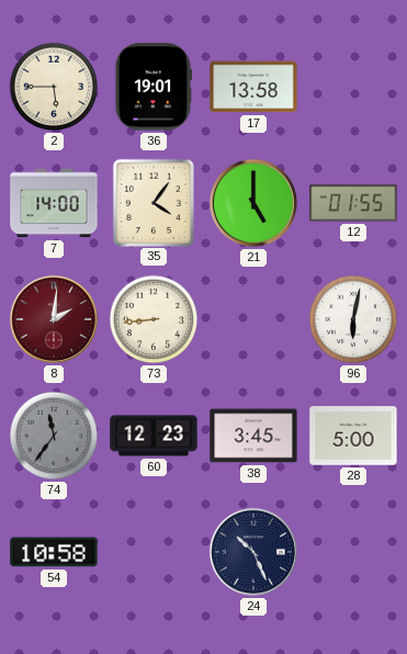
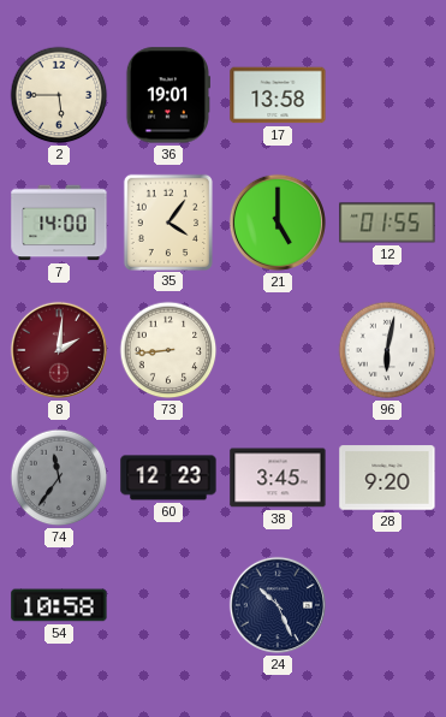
28: 5:00 -> 9:20 (387, 478)
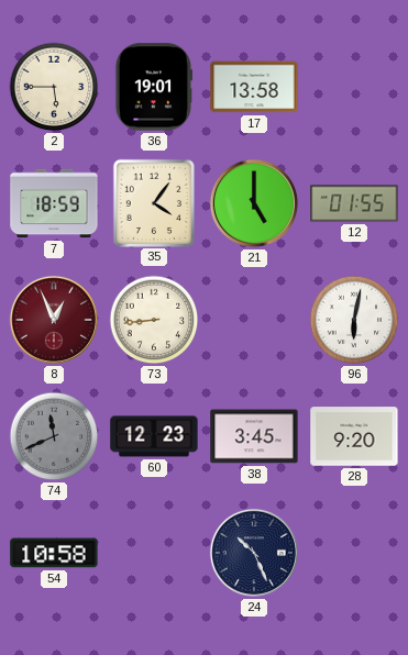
7: 14:00 -> 18:59 (54, 203)
8: 2:01 -> 12:56 (54, 320)
74: 11:36 -> 11:41 (54, 436)
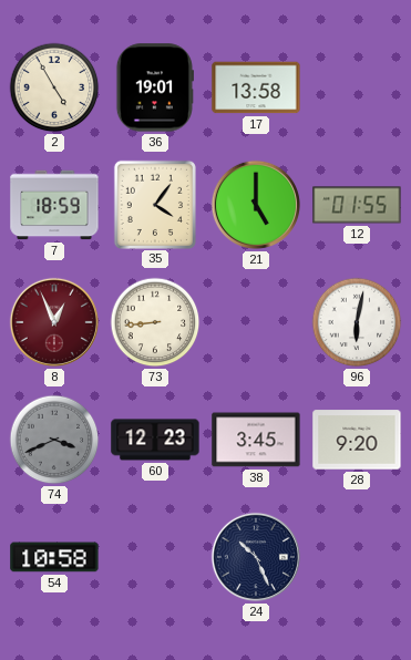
2: 5:45 -> 4:55 (54, 87)
74: 11:41 -> 3:41 (54, 440)
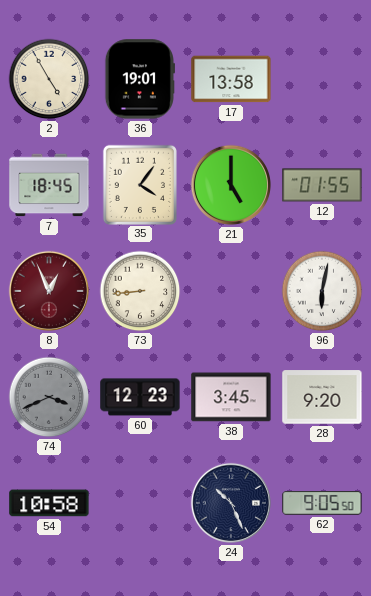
7: 18:59 -> 18:45 (49, 185)
62: none -> 9:05 (322, 504)
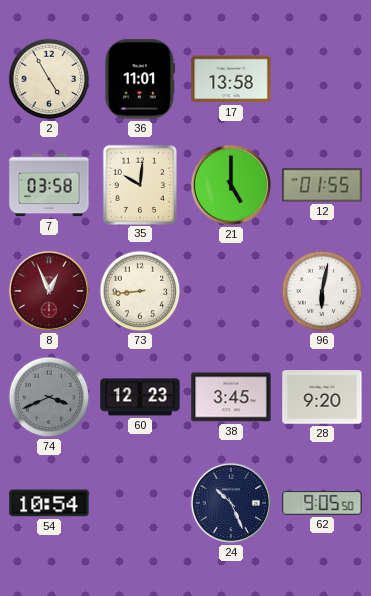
36: 19:01 -> 11:01 (139, 79)
7: 18:45 -> 03:58 (49, 185)
35: 4:06 -> 10:01 (140, 184)
54: 10:58 -> 10:54 (49, 503)
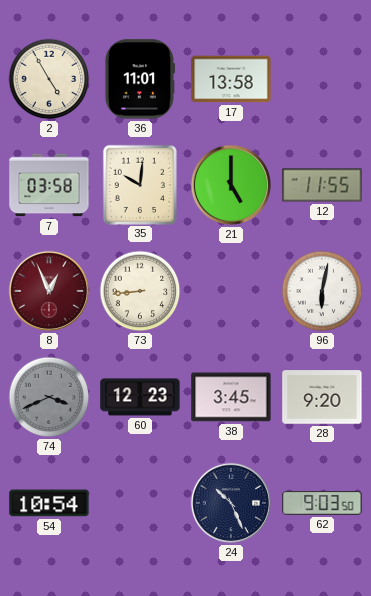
12: 01:55 -> 11:55 (322, 185)
62: 9:05 -> 9:03 (322, 504)
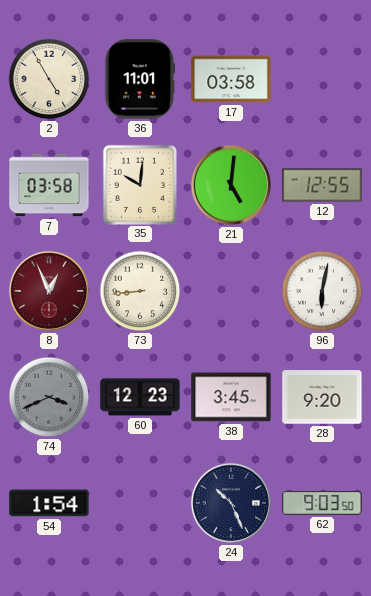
17: 13:58 -> 03:58 (231, 79)
21: 5:00 -> 5:01 (231, 185)
12: 11:55 -> 12:55 (322, 185)
54: 10:54 -> 1:54 (49, 503)
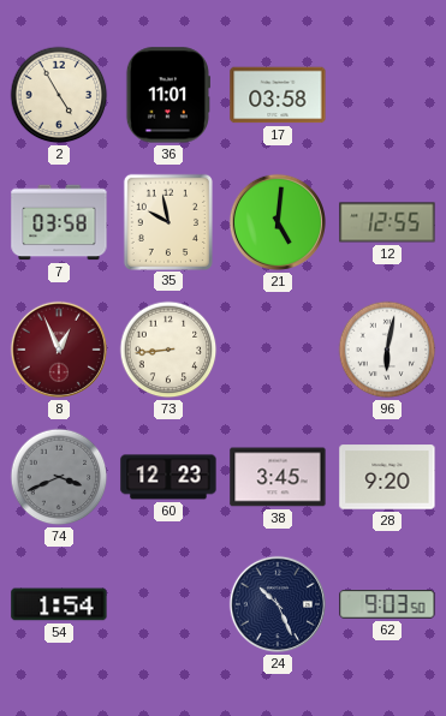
35: 10:01 -> 9:58 (168, 221)
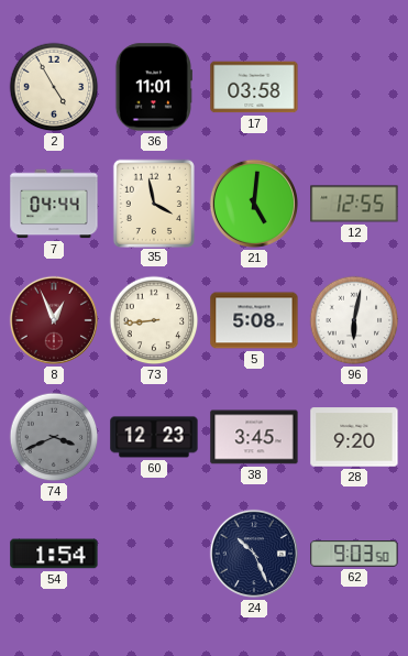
7: 03:58 -> 04:44 (54, 204)
35: 9:58 -> 3:58 (154, 203)
5: none -> 5:08 (254, 320)
